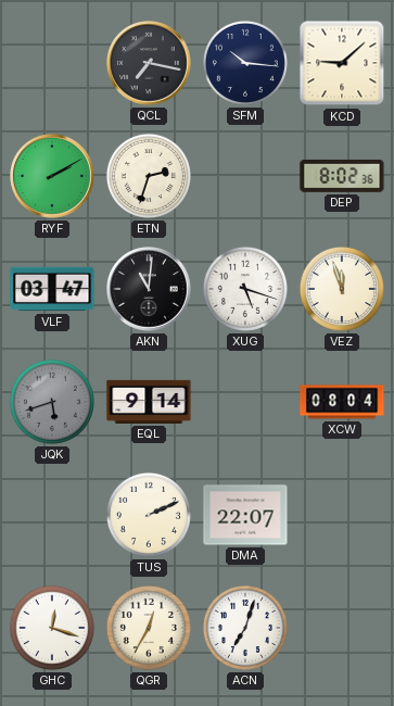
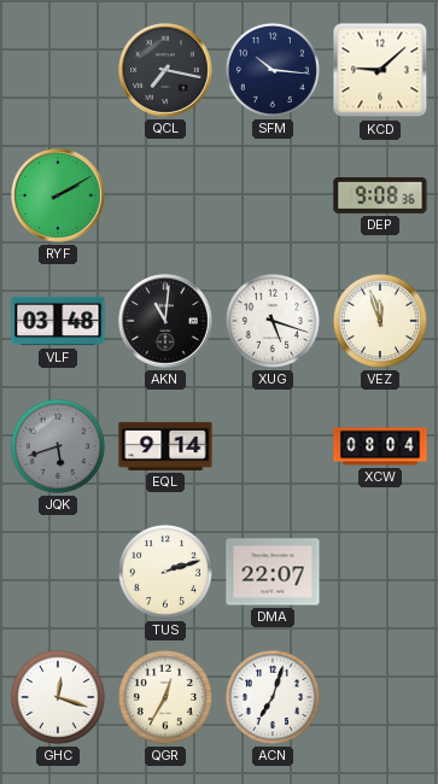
ETN: 2:33 -> none (149, 176)
DEP: 8:02 -> 9:08 (380, 195)
VLF: 03:47 -> 03:48 (58, 321)
TUS: 2:11 -> 2:12 (165, 572)
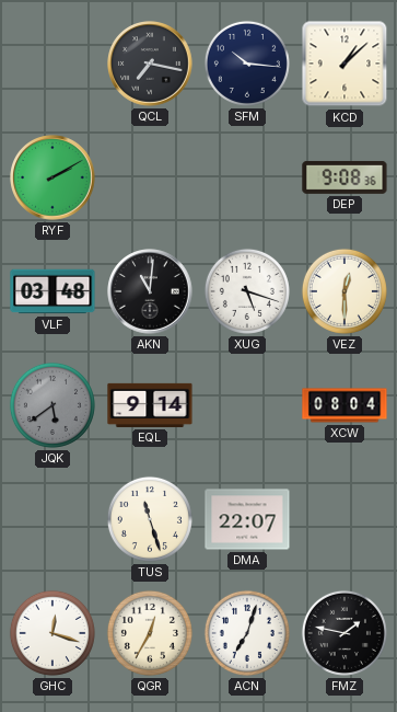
KCD: 9:08 -> 1:08 (345, 64)
VEZ: 11:57 -> 12:30 (345, 291)
JQK: 5:42 -> 5:39 (52, 405)
TUS: 2:12 -> 11:27 (150, 519)
FMZ: none -> 1:47 (345, 633)
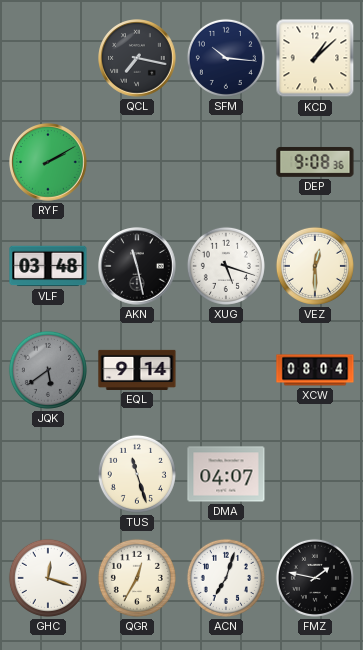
AKN: 11:01 -> 11:28 (137, 266)
DMA: 22:07 -> 04:07 (226, 474)
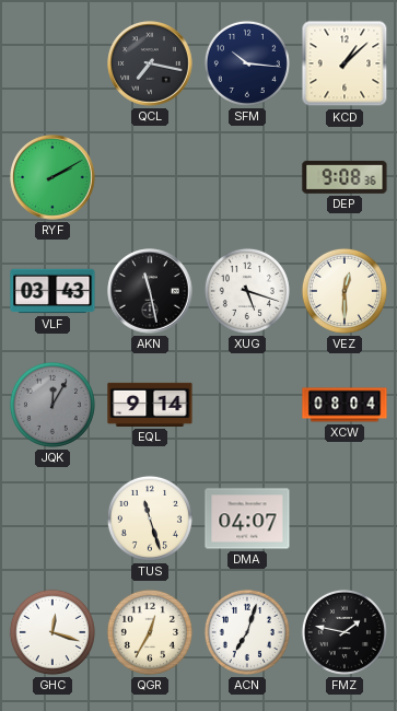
VLF: 03:48 -> 03:43 (52, 291)
JQK: 5:39 -> 12:05 (52, 405)
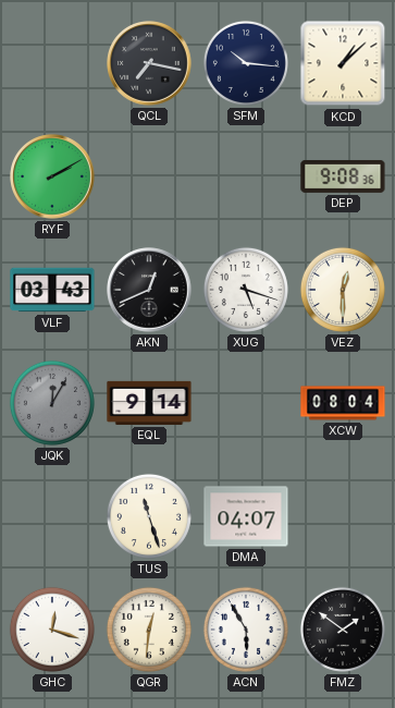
AKN: 11:28 -> 12:41 (149, 290)
QGR: 12:35 -> 12:31 (149, 630)
ACN: 7:03 -> 5:55 (246, 630)
FMZ: 1:47 -> 1:51 (343, 630)
